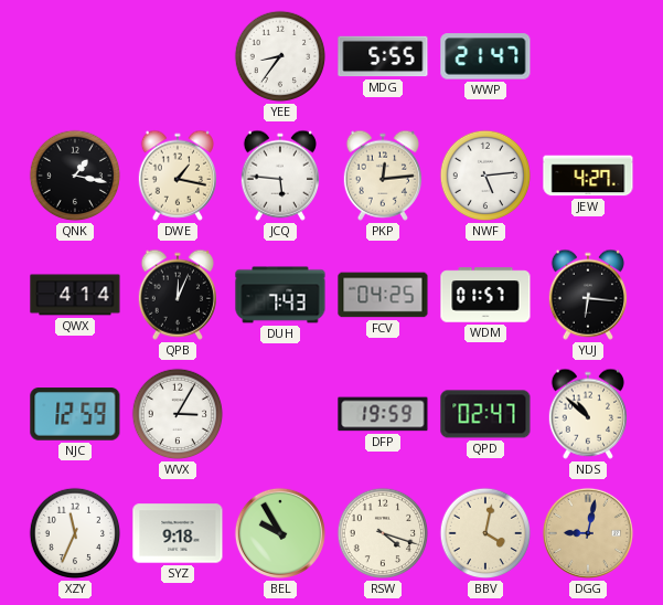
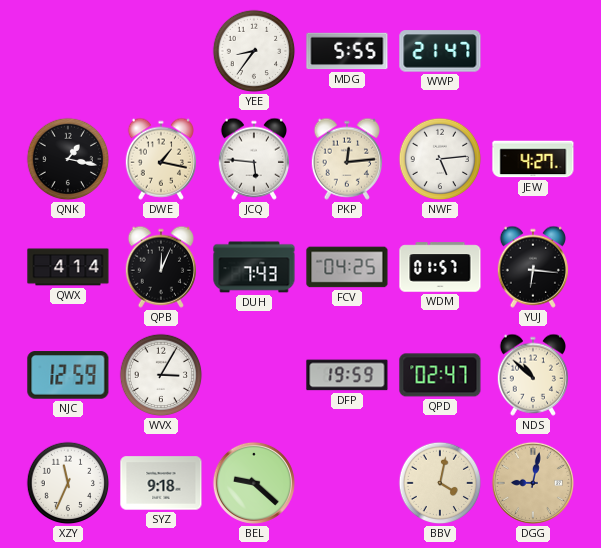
BEL: 9:55 -> 9:22 (254, 483)
RSW: 4:18 -> none (383, 533)
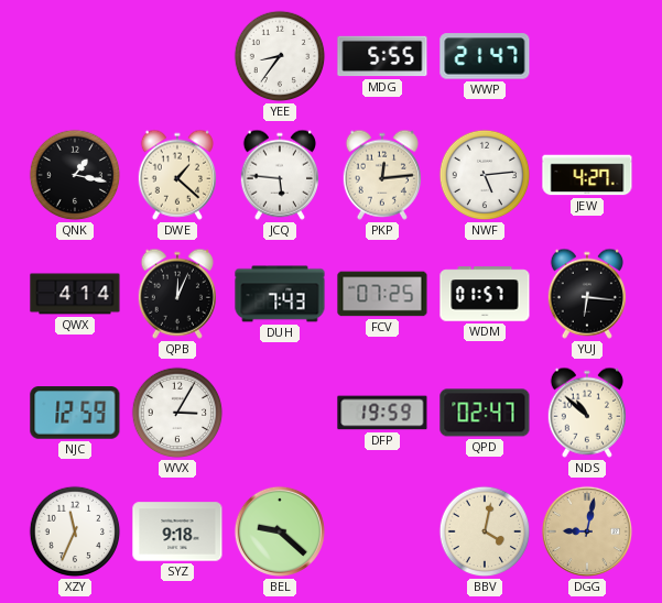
DWE: 1:17 -> 1:22 (176, 175)
FCV: 04:25 -> 07:25 (382, 294)
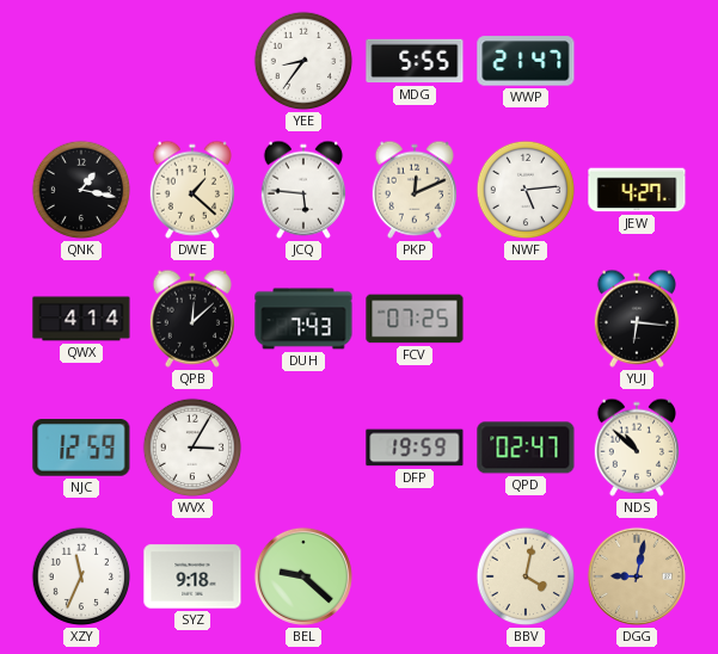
PKP: 12:14 -> 12:11 (413, 190)
QPB: 12:04 -> 12:08 (191, 319)
WDM: 01:57 -> none (485, 294)
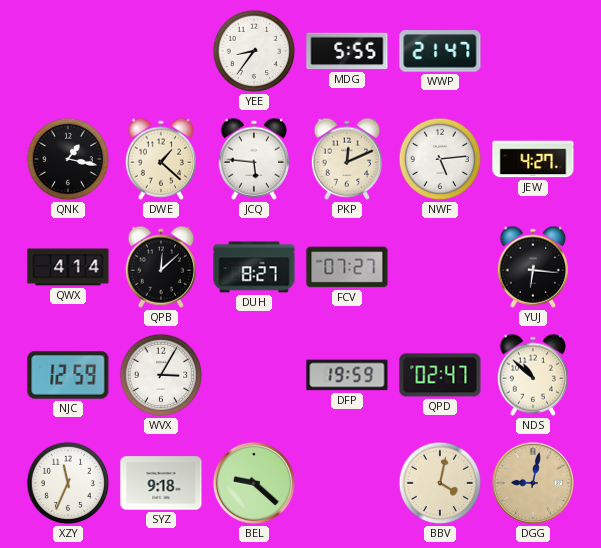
DUH: 7:43 -> 8:27 (254, 267)
FCV: 07:25 -> 07:27 (347, 267)
